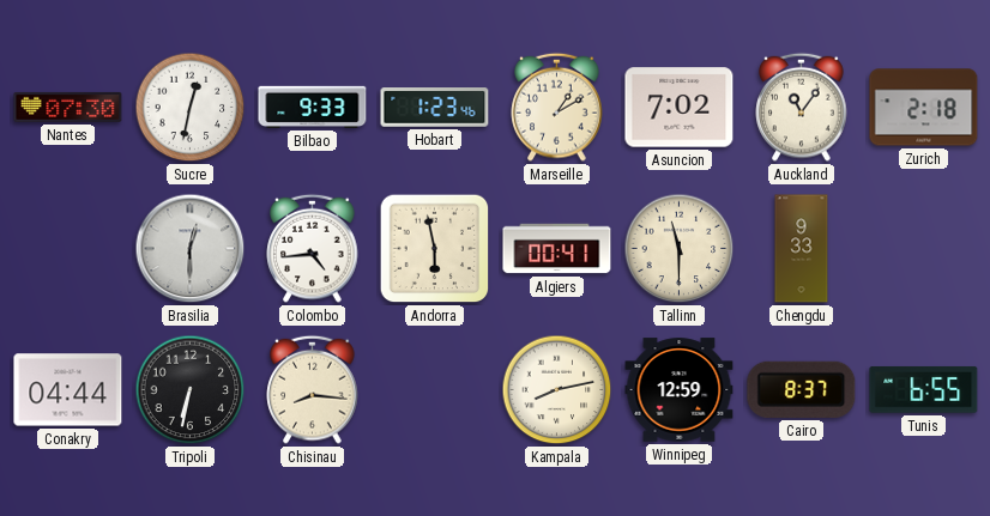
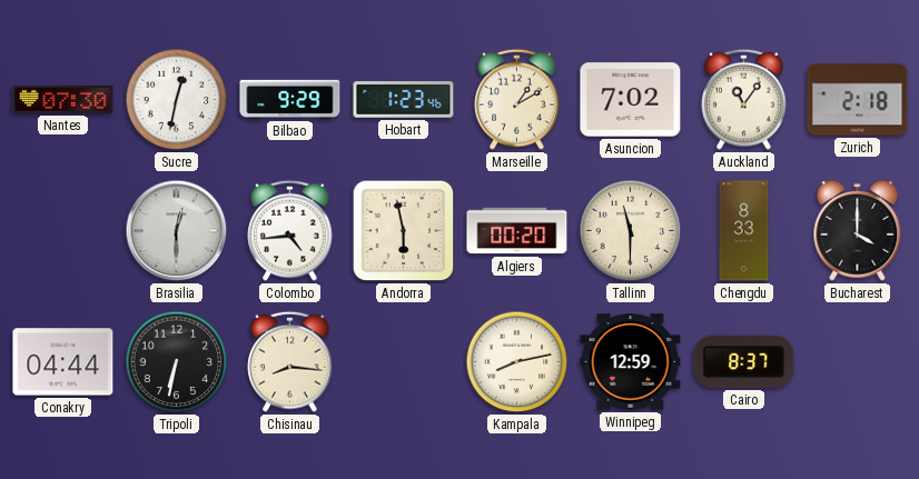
Bilbao: 9:33 -> 9:29 (290, 99)
Algiers: 00:41 -> 00:20 (517, 231)
Chengdu: 9:33 -> 8:33 (744, 231)
Bucharest: none -> 4:00 (858, 230)
Tunis: 6:55 -> none (924, 390)
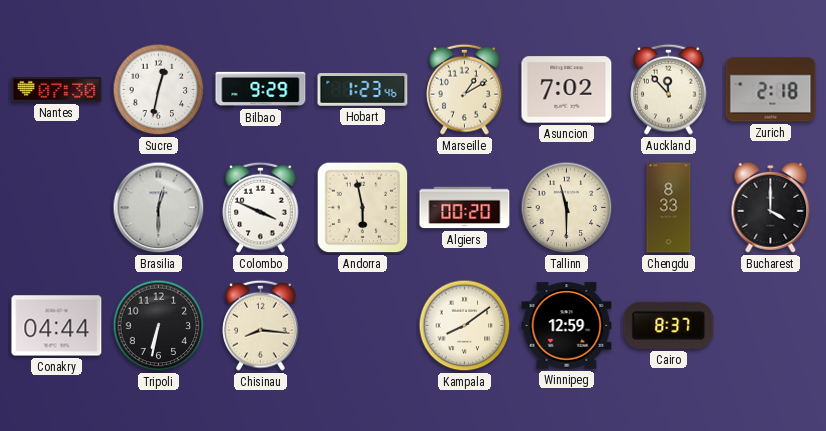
Auckland: 11:06 -> 11:53 (669, 89)
Colombo: 4:44 -> 3:49 (261, 207)
Kampala: 8:13 -> 8:09 (465, 326)
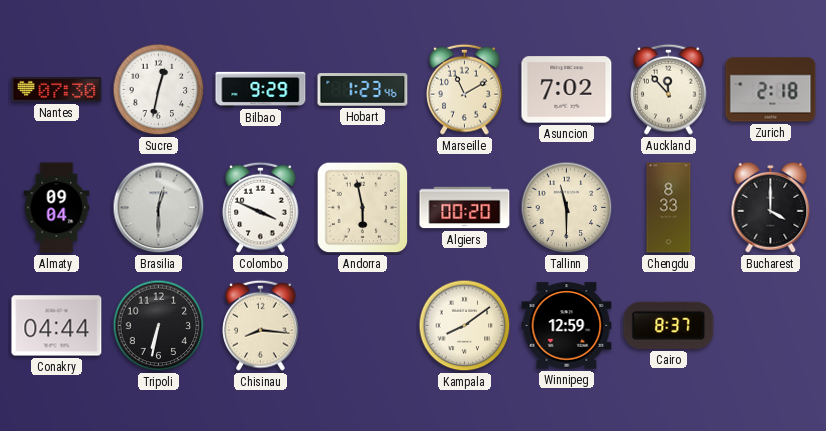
Marseille: 1:10 -> 11:10 (465, 89)
Almaty: none -> 09:04 (57, 208)
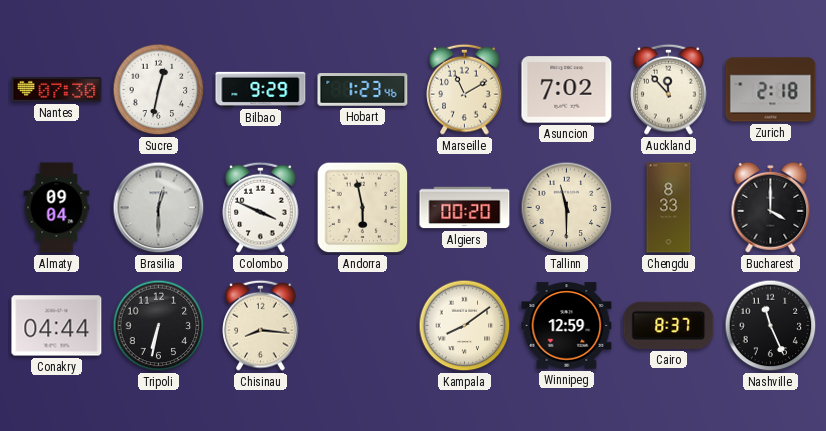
Nashville: none -> 11:26 (771, 326)
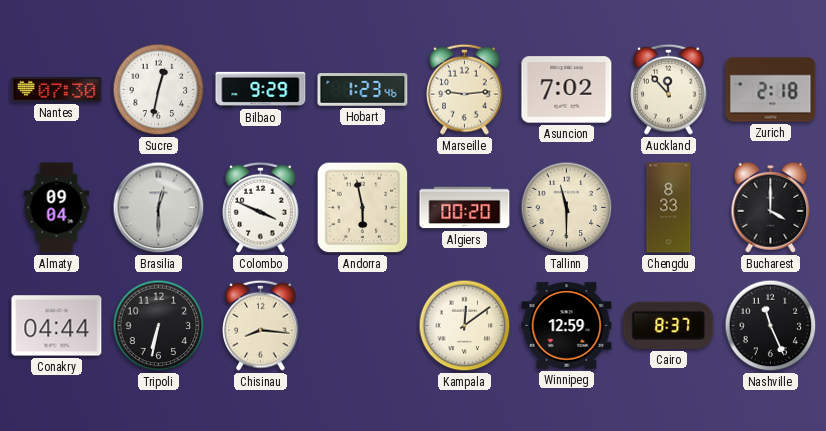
Marseille: 11:10 -> 9:14 (465, 89)
Kampala: 8:09 -> 12:09 (465, 326)
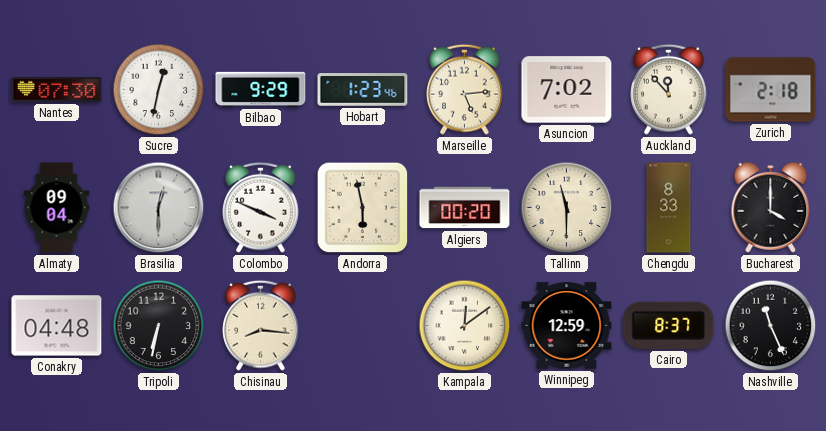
Marseille: 9:14 -> 5:14 (465, 89)
Conakry: 04:44 -> 04:48 (57, 326)
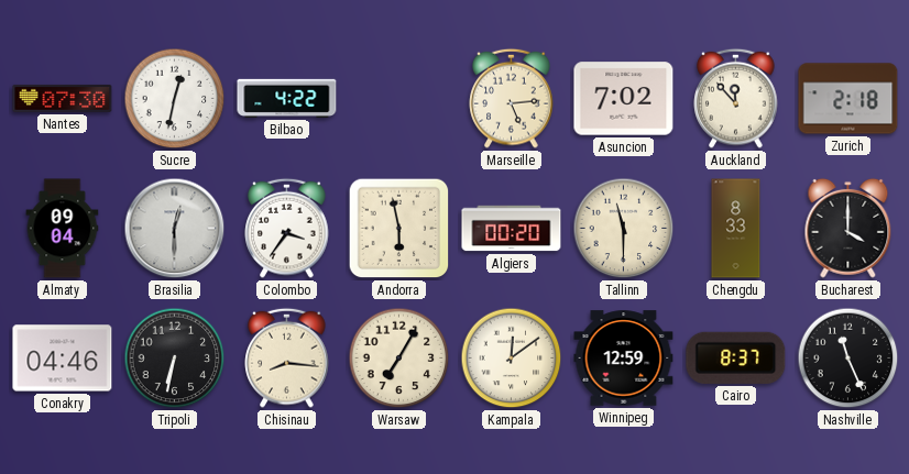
Bilbao: 9:29 -> 4:22 (287, 98)
Hobart: 1:23 -> none (363, 90)
Colombo: 3:49 -> 3:36 (287, 228)
Conakry: 04:48 -> 04:46 (63, 359)
Warsaw: none -> 7:05 (399, 359)
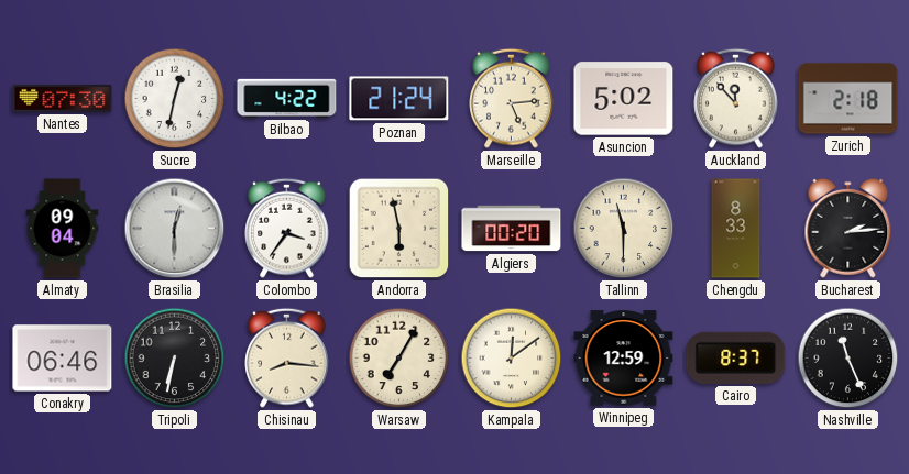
Poznan: none -> 21:24 (399, 99)
Asuncion: 7:02 -> 5:02 (624, 99)
Bucharest: 4:00 -> 2:14 (848, 228)
Conakry: 04:46 -> 06:46 (63, 359)
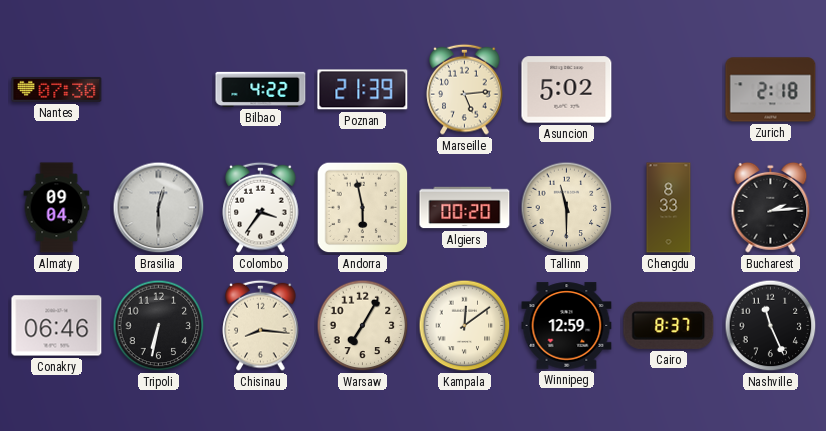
Sucre: 12:32 -> none (175, 99)
Poznan: 21:24 -> 21:39 (363, 90)
Auckland: 11:53 -> none (736, 98)
